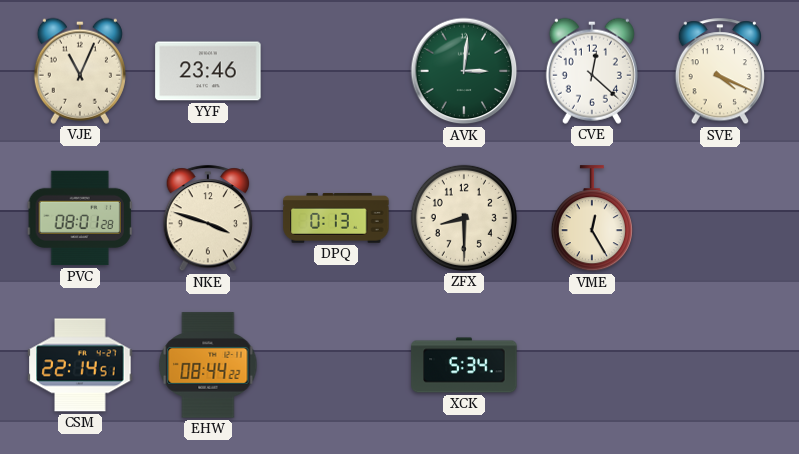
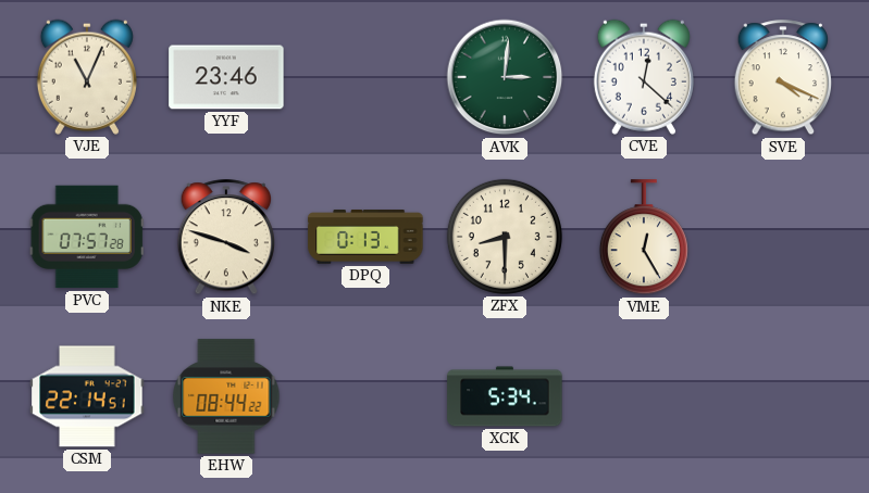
PVC: 08:01 -> 07:57 (87, 237)
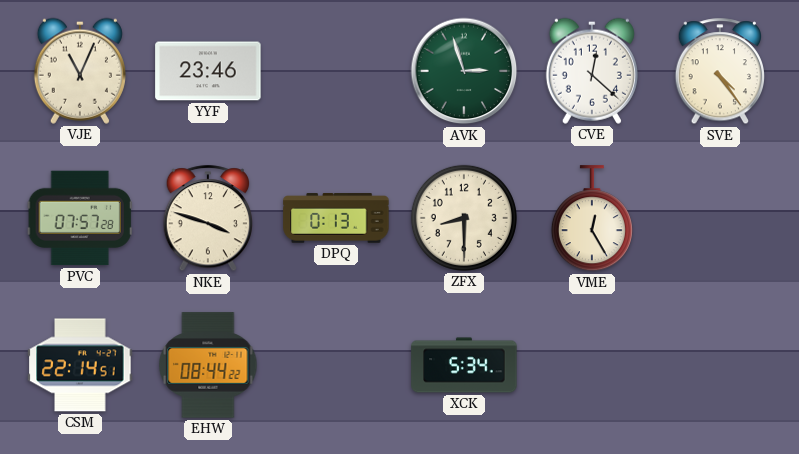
AVK: 3:01 -> 2:57 (464, 71)
SVE: 4:19 -> 4:24 (719, 72)
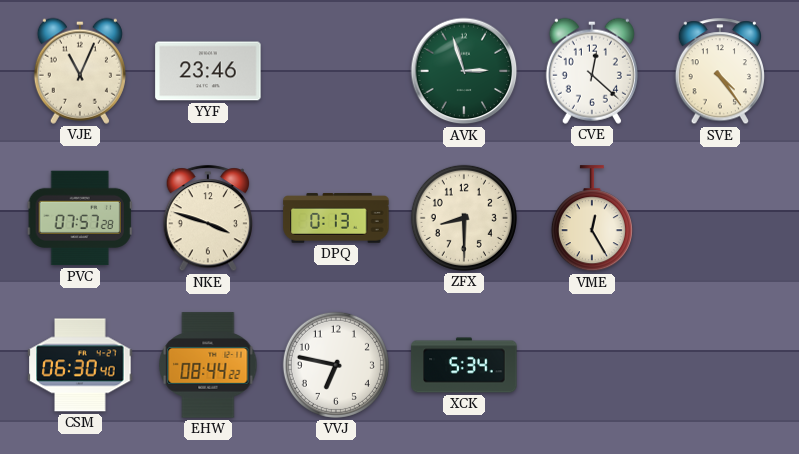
CSM: 22:14 -> 06:30 (80, 365)
VVJ: none -> 6:47 (336, 365)
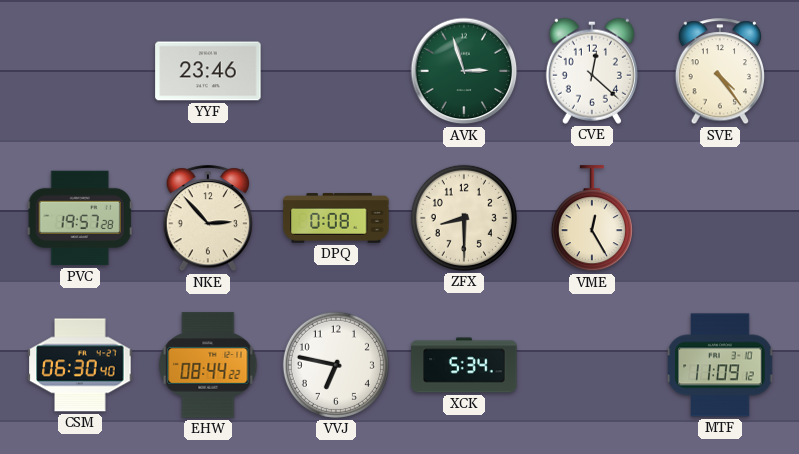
VJE: 11:04 -> none (80, 71)
PVC: 07:57 -> 19:57 (80, 218)
NKE: 3:48 -> 2:53 (207, 219)
DPQ: 0:13 -> 0:08 (336, 218)
MTF: none -> 11:09 (720, 365)
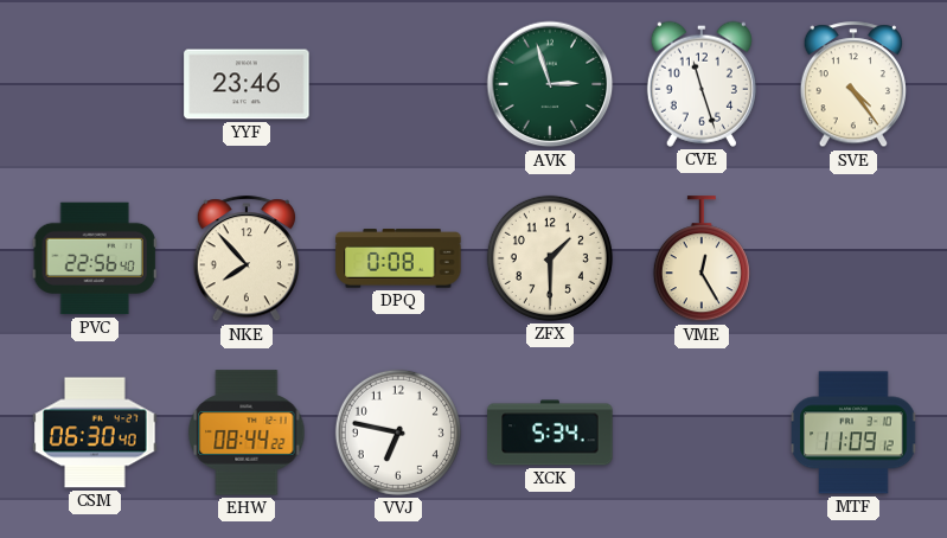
CVE: 12:22 -> 11:27 (702, 84)
PVC: 19:57 -> 22:56 (95, 258)
NKE: 2:53 -> 7:53 (245, 260)
ZFX: 8:30 -> 1:30 (550, 258)
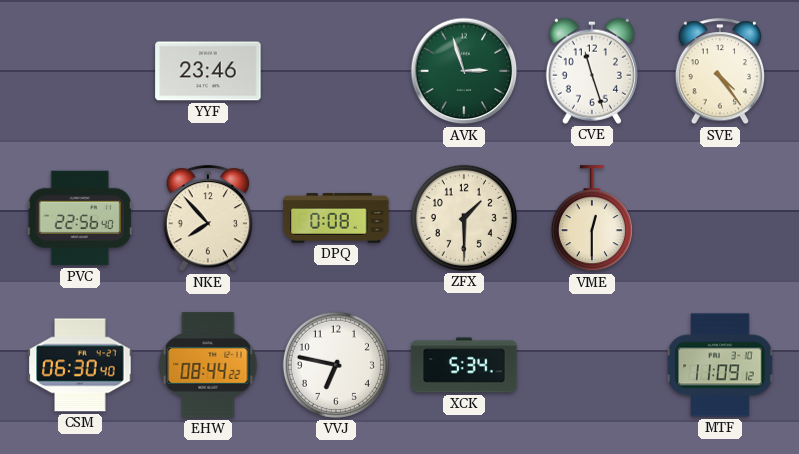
VME: 12:25 -> 12:30 (592, 219)
